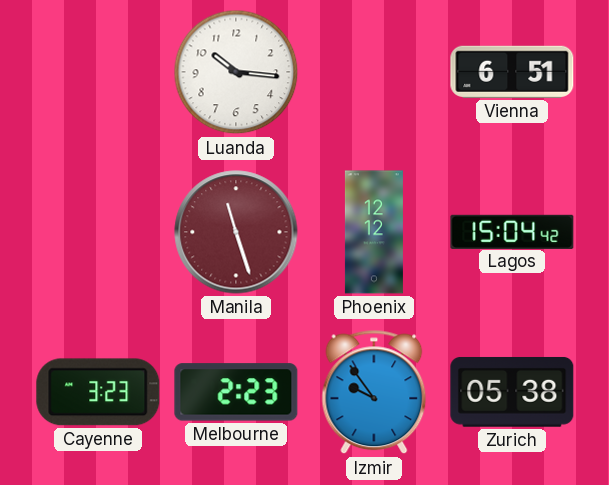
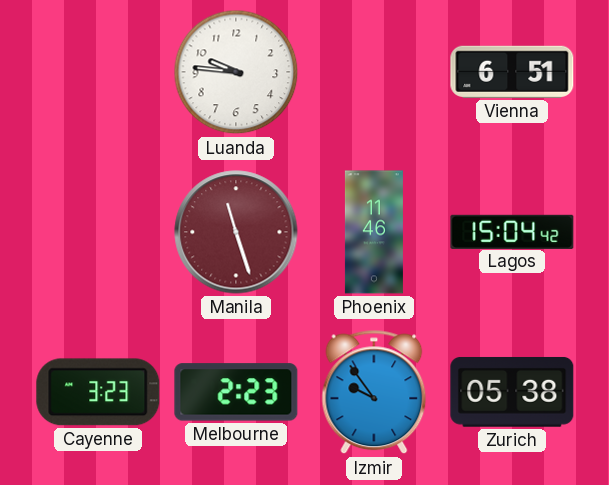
Luanda: 10:16 -> 9:46 (236, 72)
Phoenix: 12:12 -> 11:46 (374, 232)
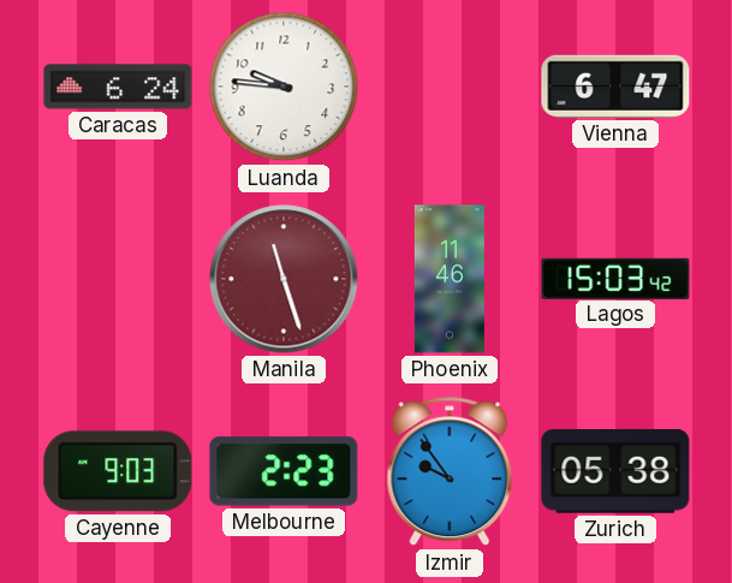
Caracas: none -> 6:24 (118, 87)
Vienna: 6:51 -> 6:47 (615, 87)
Lagos: 15:04 -> 15:03 (615, 278)
Cayenne: 3:23 -> 9:03 (118, 471)
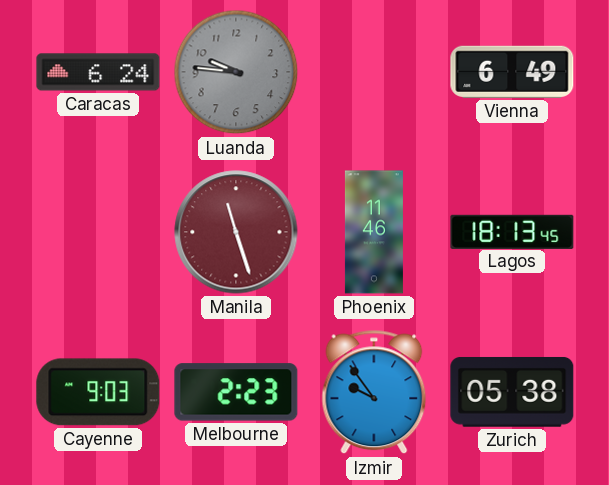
Luanda dial: white -> grey (236, 72)
Vienna: 6:47 -> 6:49 (512, 72)
Lagos: 15:03 -> 18:13 (512, 231)
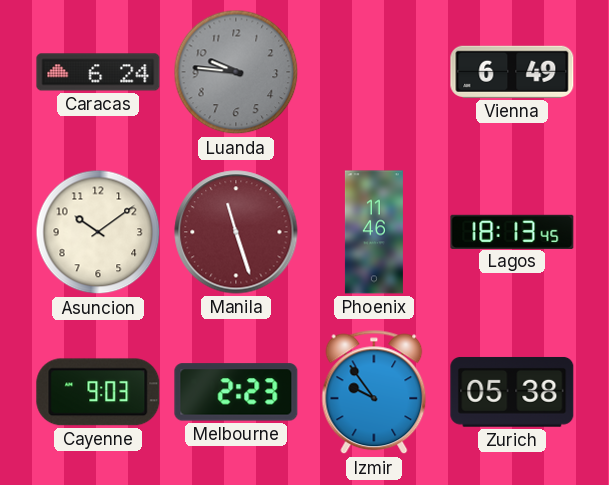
Asuncion: none -> 10:09 (98, 232)
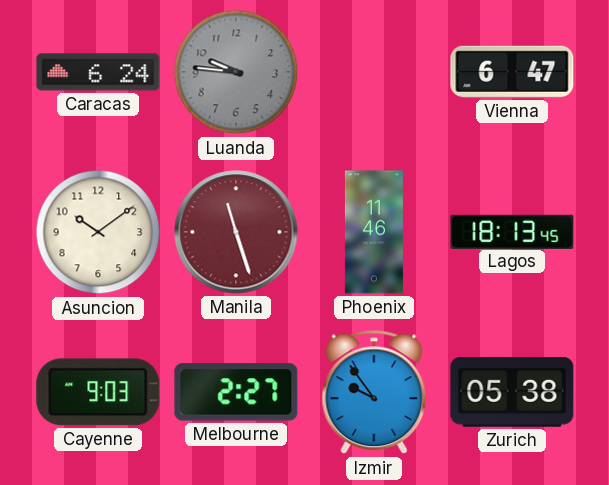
Vienna: 6:49 -> 6:47 (512, 72)
Melbourne: 2:23 -> 2:27 (236, 392)
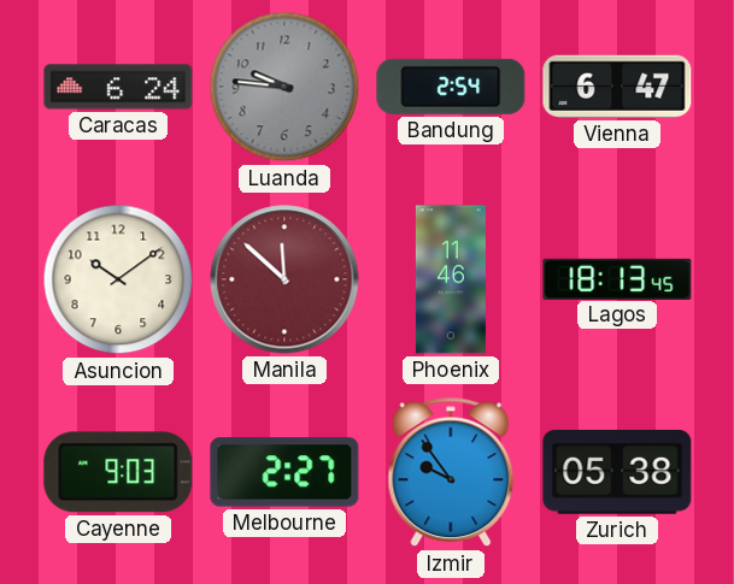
Bandung: none -> 2:54 (451, 87)
Manila: 11:27 -> 11:52 (284, 279)
